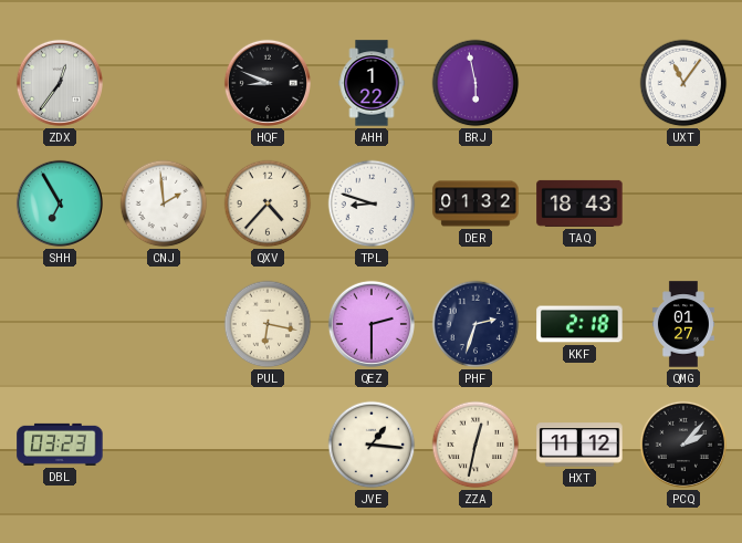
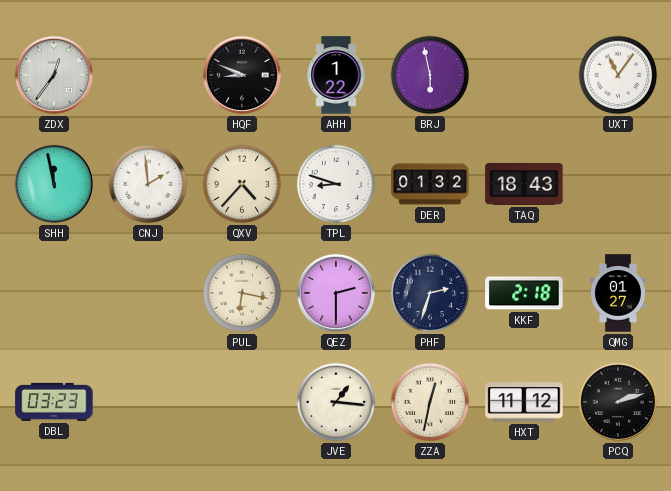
SHH: 6:55 -> 11:58 (54, 184)
PCQ: 2:07 -> 2:12 (618, 402)
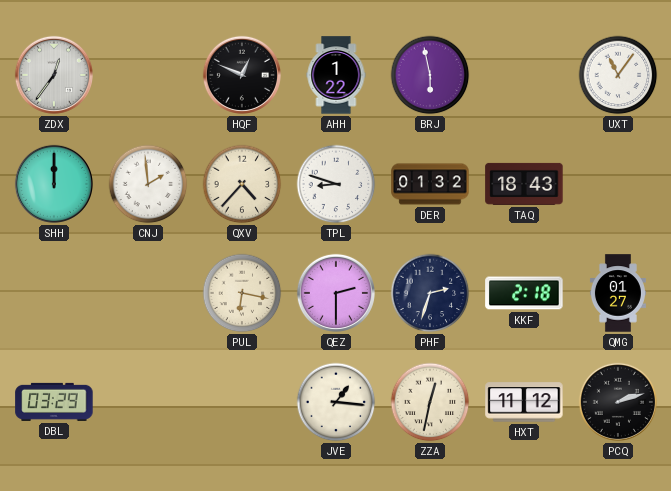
HQF: 8:49 -> 12:49 (242, 75)
SHH: 11:58 -> 12:00 (54, 184)
DBL: 03:23 -> 03:29 (54, 402)
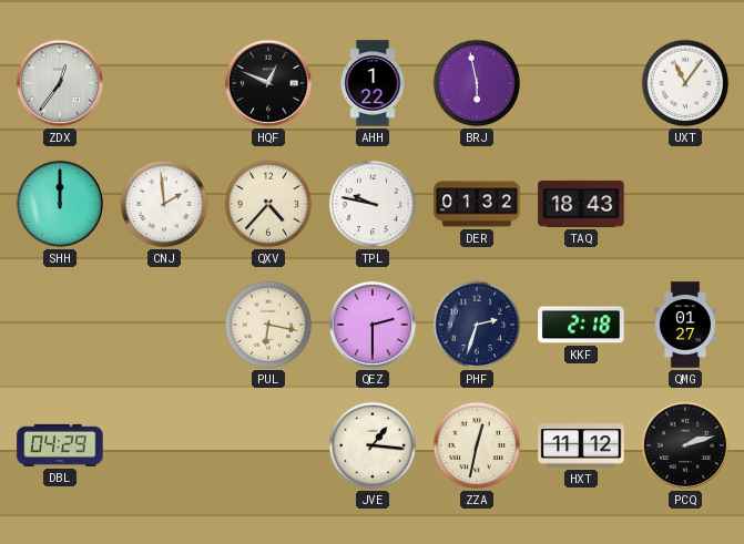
TPL: 8:48 -> 9:47 (373, 204)
DBL: 03:29 -> 04:29 (60, 445)
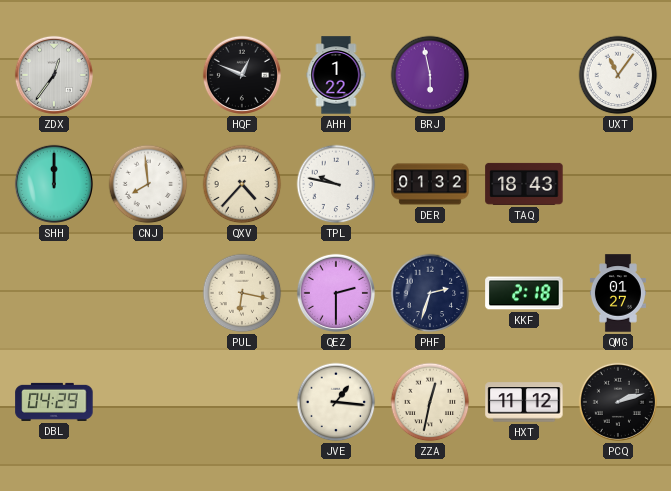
CNJ: 1:59 -> 7:59 (148, 184)
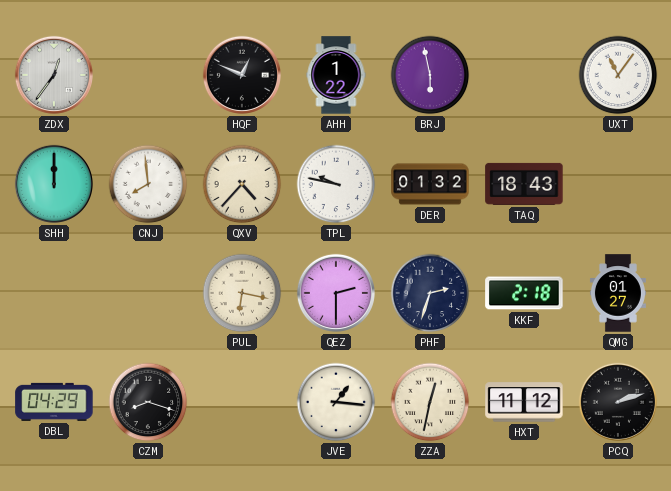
CZM: none -> 8:18 (148, 402)
